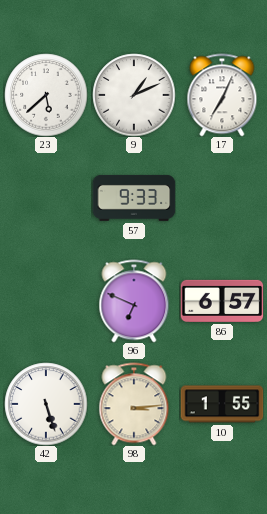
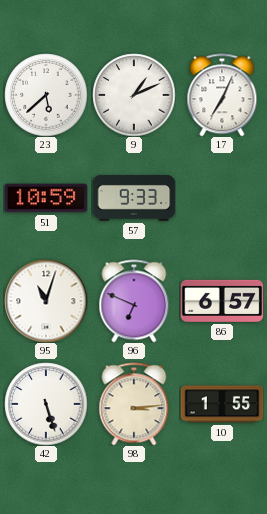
51: none -> 10:59 (46, 198)
95: none -> 11:03 (46, 301)
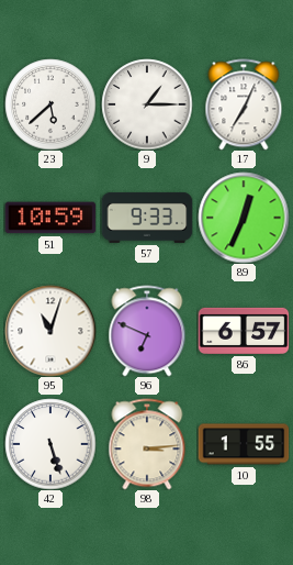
9: 1:11 -> 1:15 (147, 104)
89: none -> 12:34 (244, 218)
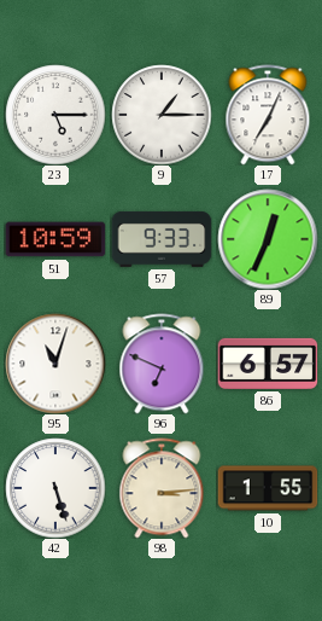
23: 5:38 -> 5:15 (55, 115)
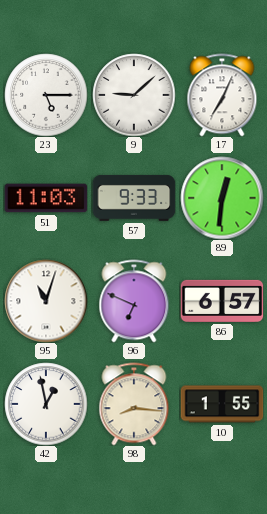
9: 1:15 -> 9:08 (134, 95)
51: 10:59 -> 11:03 (46, 198)
89: 12:34 -> 12:31 (222, 198)
42: 5:27 -> 12:58 (46, 404)
98: 3:14 -> 8:16 (134, 404)
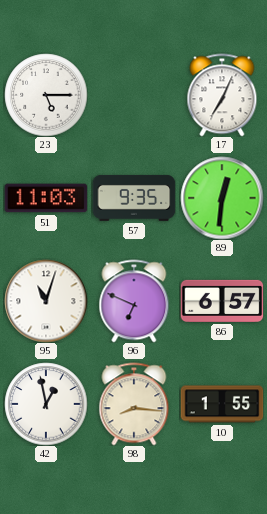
9: 9:08 -> none (134, 95)
57: 9:33 -> 9:35 (134, 198)
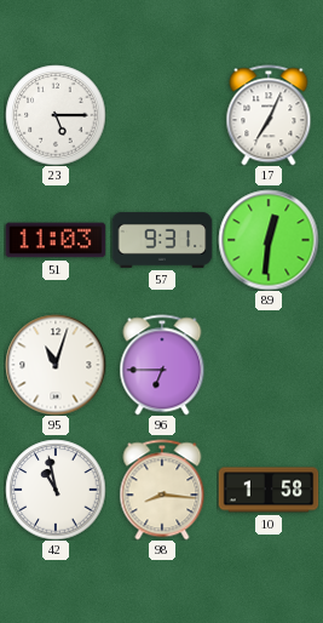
57: 9:35 -> 9:31 (162, 240)
96: 6:49 -> 6:45 (162, 365)
86: 6:57 -> none (222, 301)
42: 12:58 -> 10:58 (56, 490)
10: 1:55 -> 1:58 (269, 490)
